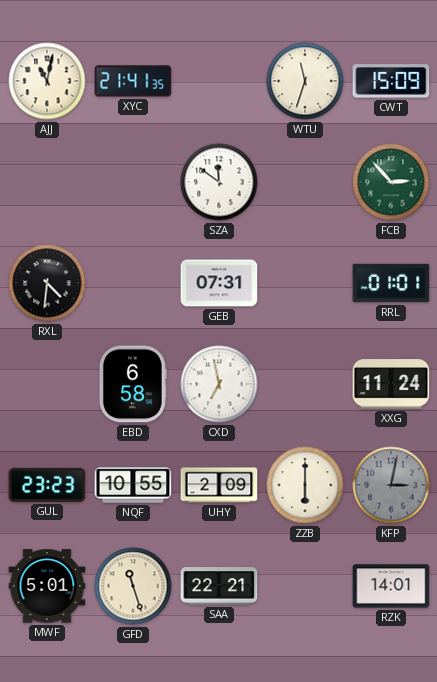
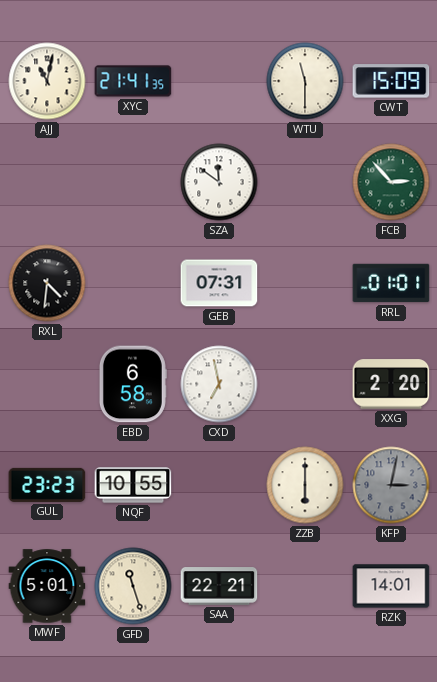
WTU: 11:33 -> 11:30 (305, 81)
XXG: 11:24 -> 2:20 (391, 384)
UHY: 2:09 -> none (219, 485)
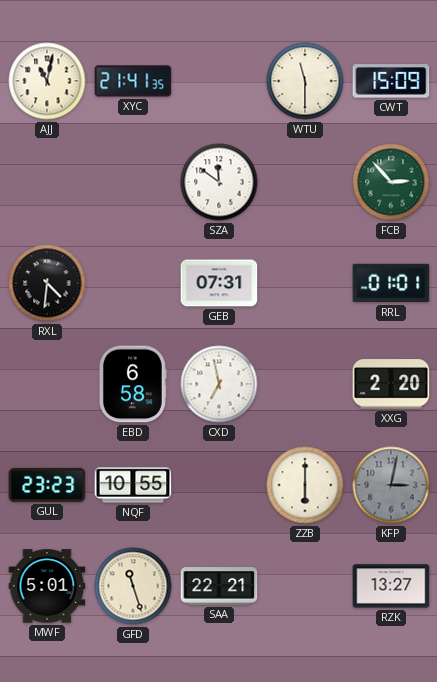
RZK: 14:01 -> 13:27 (391, 586)
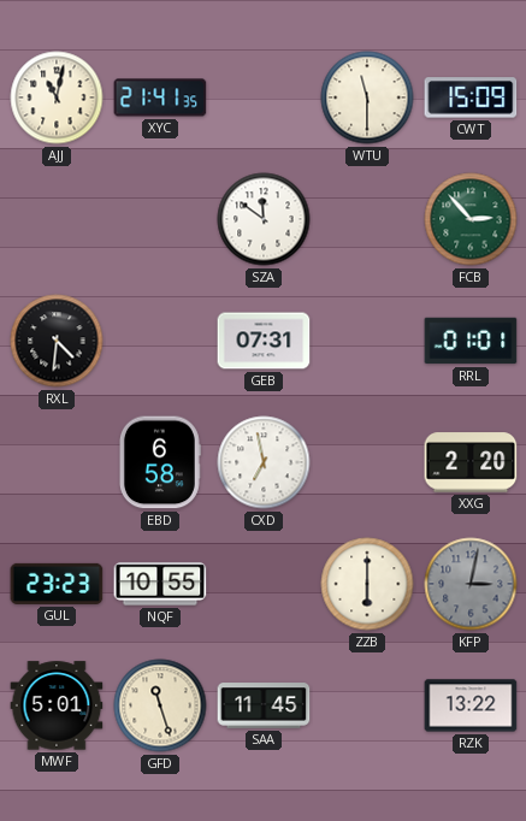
SAA: 22:21 -> 11:45 (264, 705)
RZK: 13:27 -> 13:22 (471, 705)
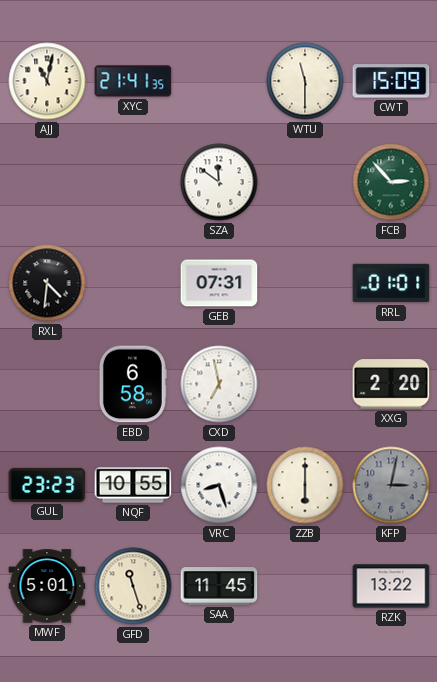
VRC: none -> 8:27 (219, 485)
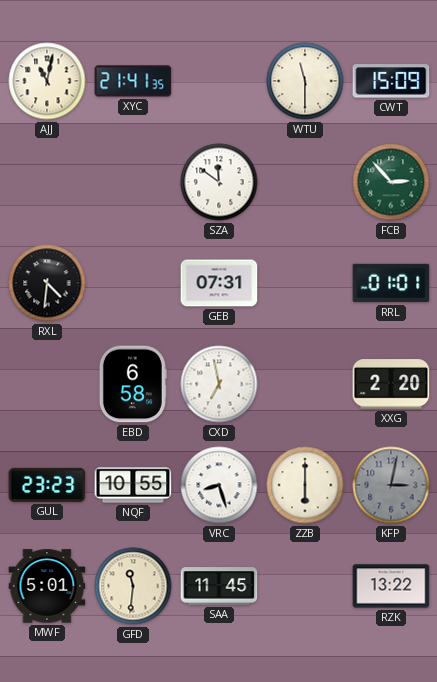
GFD: 11:27 -> 11:31 (133, 586)
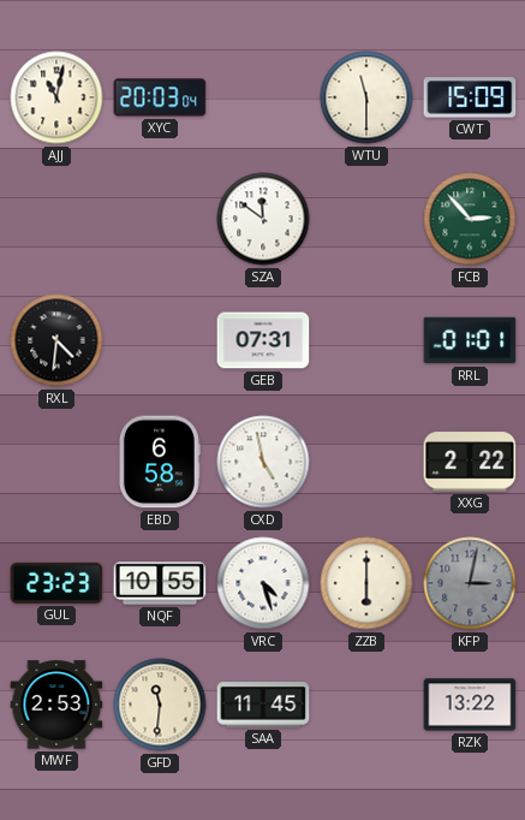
XYC: 21:41 -> 20:03 (160, 97)
CXD: 6:58 -> 4:58 (263, 462)
XXG: 2:20 -> 2:22 (470, 462)
VRC: 8:27 -> 4:27 (263, 583)
MWF: 5:01 -> 2:53 (56, 705)
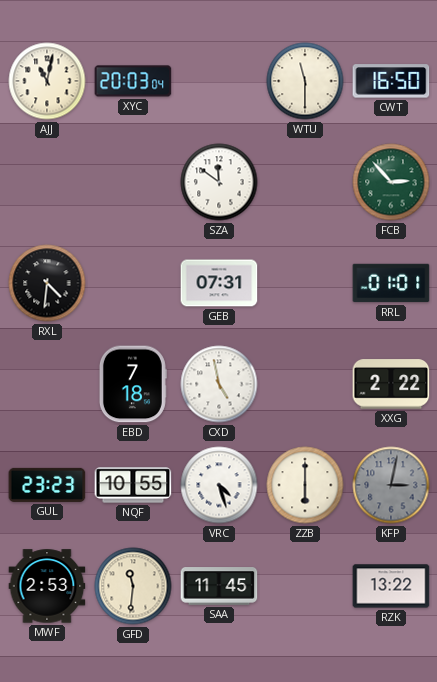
CWT: 15:09 -> 16:50 (391, 81)
EBD: 6:58 -> 7:18 (133, 384)
